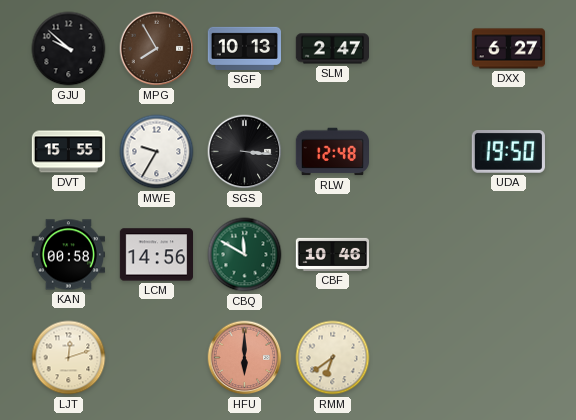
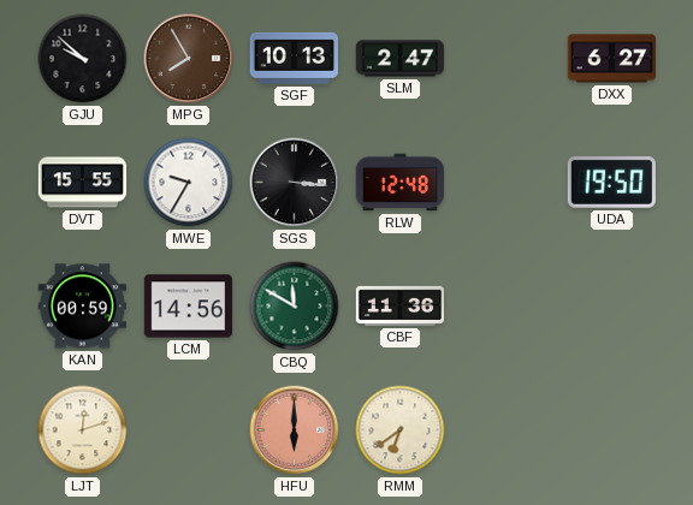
KAN: 00:58 -> 00:59 (82, 307)
CBF: 10:46 -> 11:36 (399, 305)
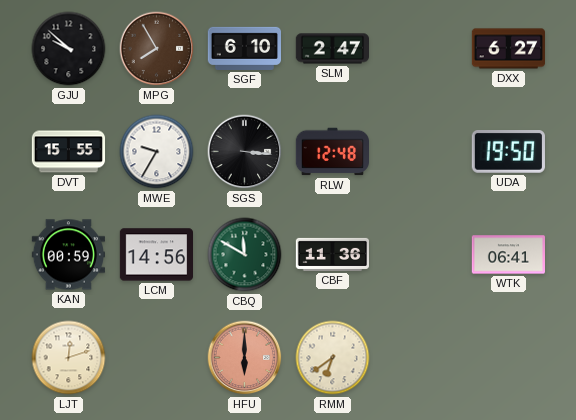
SGF: 10:13 -> 6:10 (244, 48)
WTK: none -> 06:41 (508, 255)
